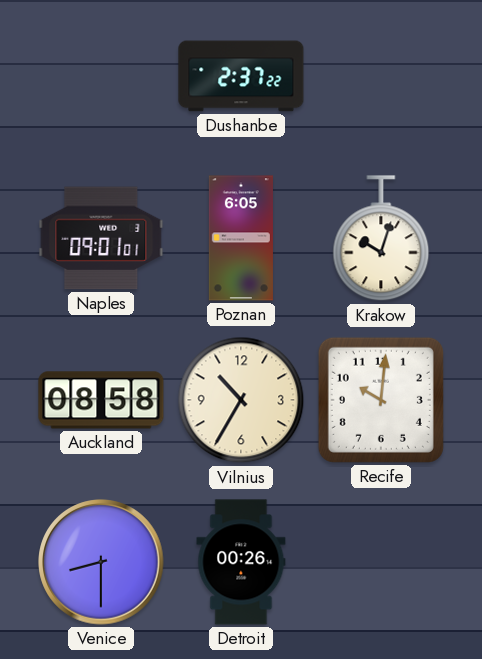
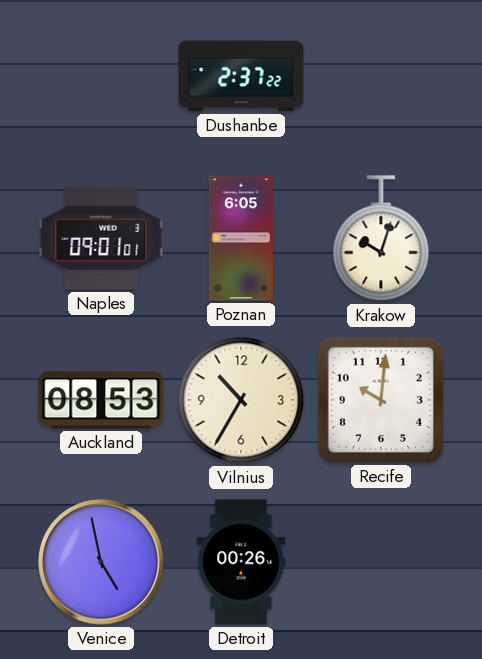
Auckland: 08:58 -> 08:53 (101, 400)
Venice: 8:30 -> 4:58 (101, 562)
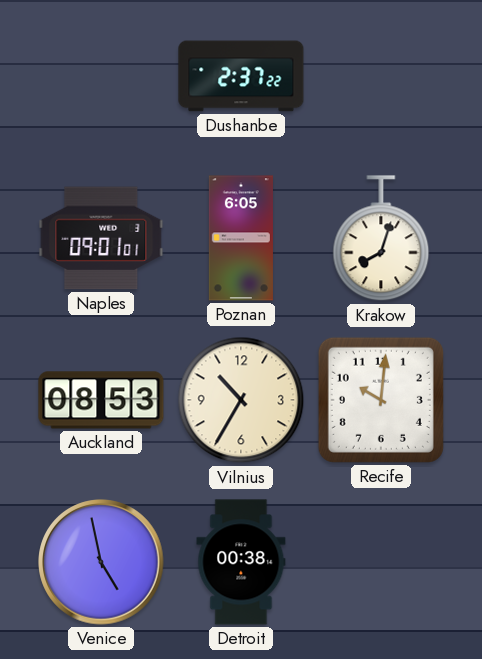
Krakow: 10:03 -> 8:03 (381, 239)
Detroit: 00:26 -> 00:38 (241, 562)
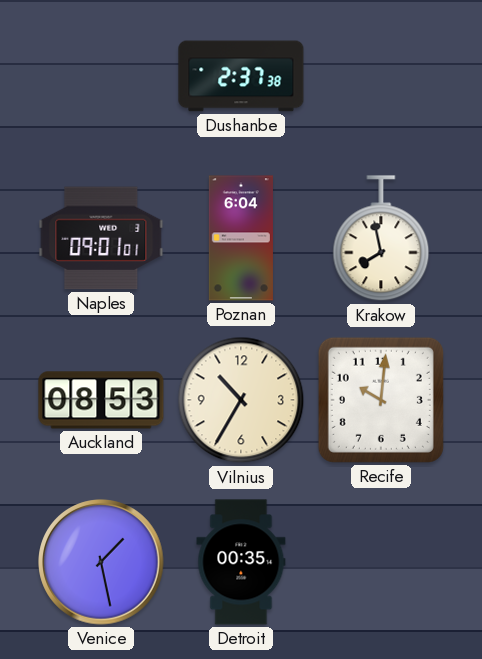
Dushanbe: 2:37:22 -> 2:37:38 (241, 76)
Poznan: 6:05 -> 6:04 (241, 238)
Krakow: 8:03 -> 7:58 (381, 239)
Venice: 4:58 -> 1:28 (101, 562)
Detroit: 00:38 -> 00:35 (241, 562)
